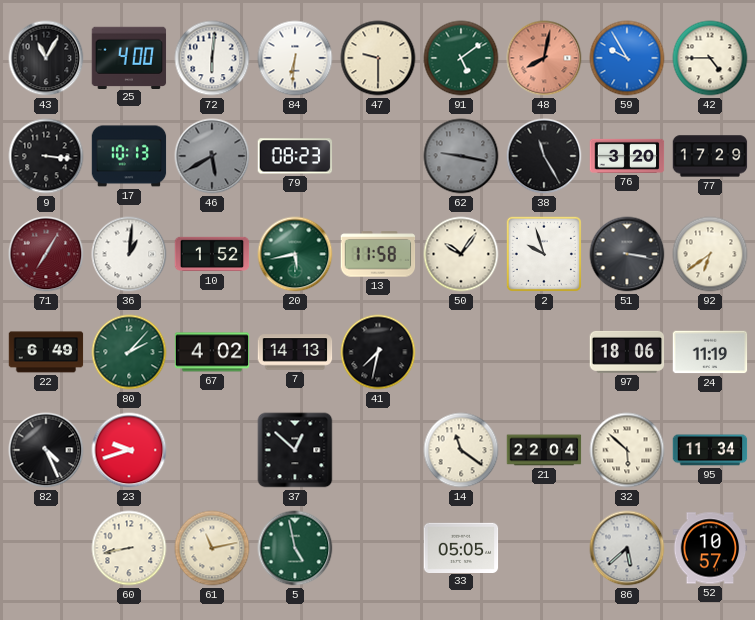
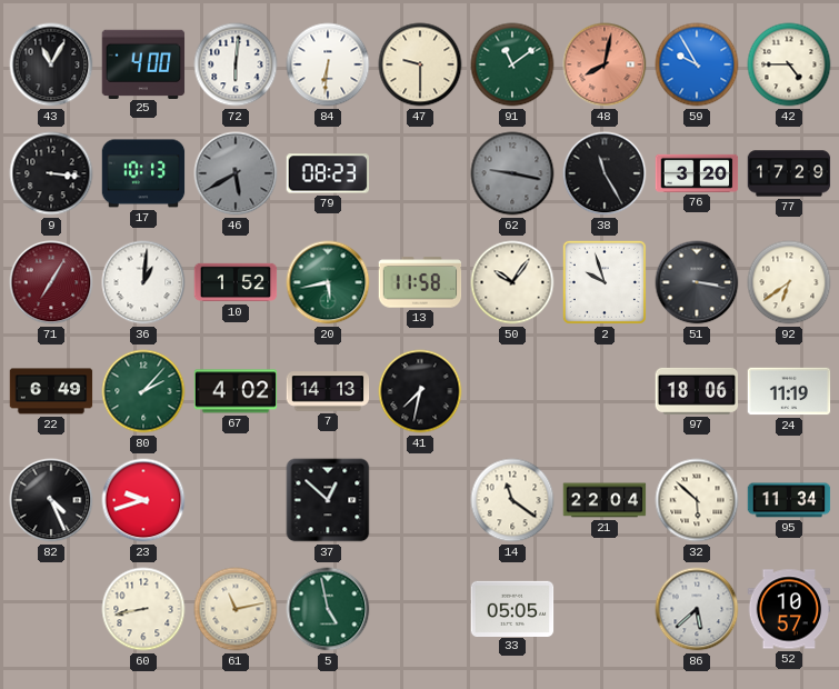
91: 5:09 -> 11:09 (512, 64)
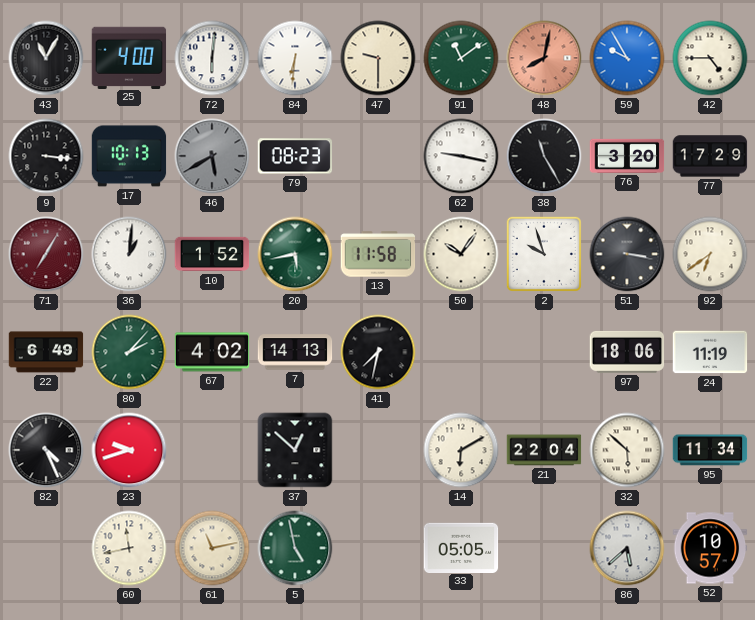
62 dial: grey -> white (461, 156)
14: 11:21 -> 6:10 (461, 450)
60: 8:43 -> 11:43 (129, 548)
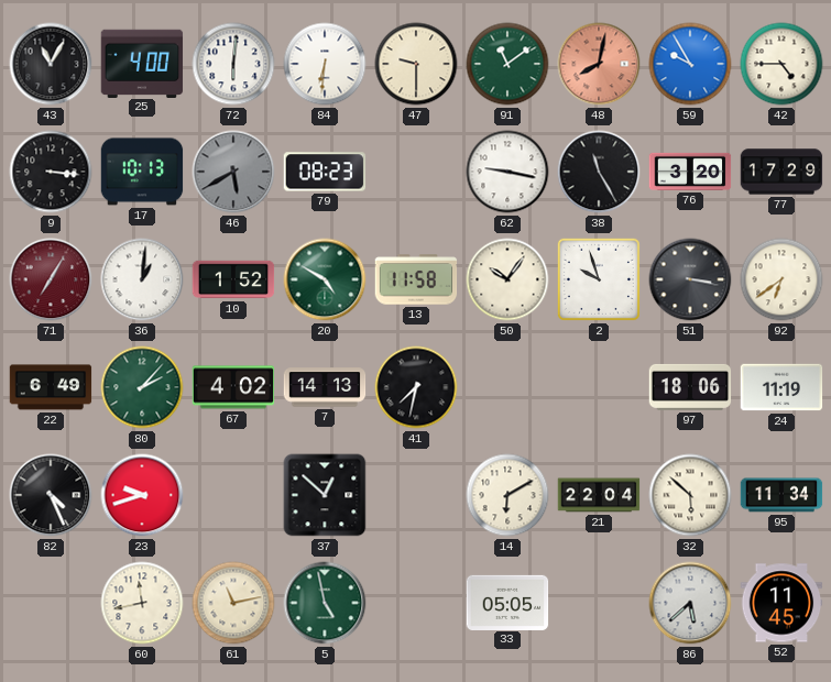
20: 5:43 -> 4:50 (325, 279)
52: 10:57 -> 11:45 (781, 603)
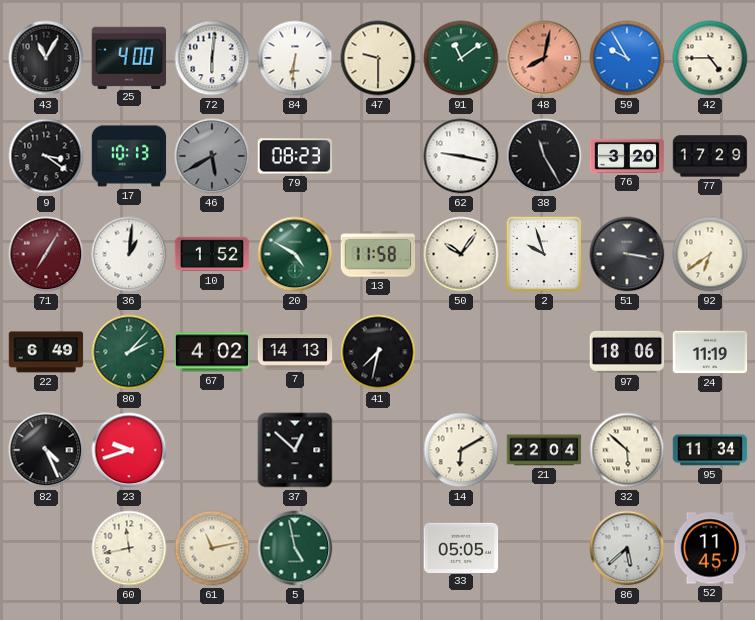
9: 3:16 -> 3:21 (46, 156)
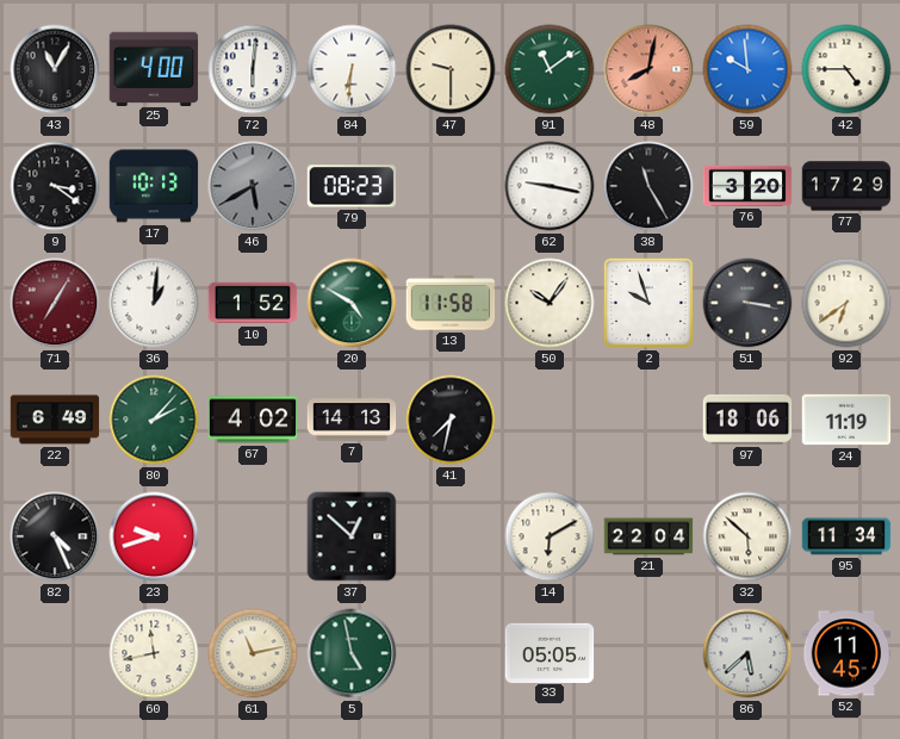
59: 9:55 -> 9:59 (747, 69)
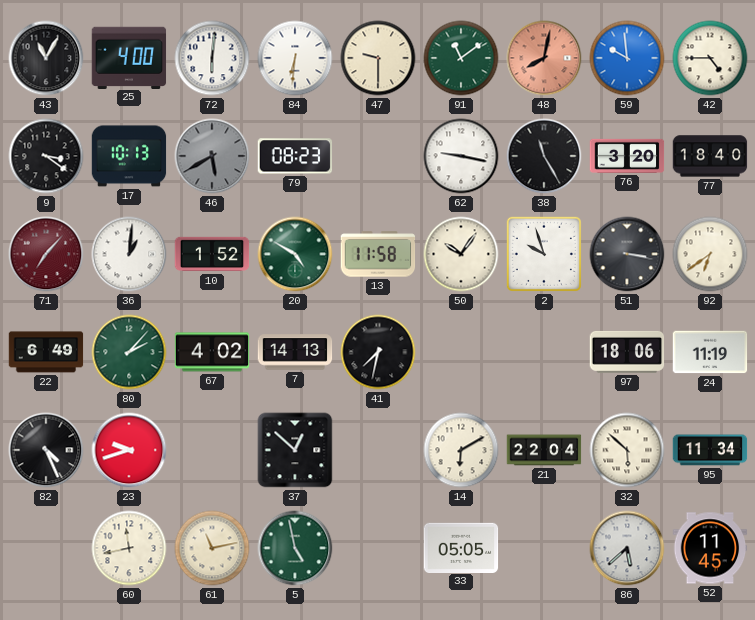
77: 17:29 -> 18:40 (710, 156)
71: 7:05 -> 7:07 (46, 254)
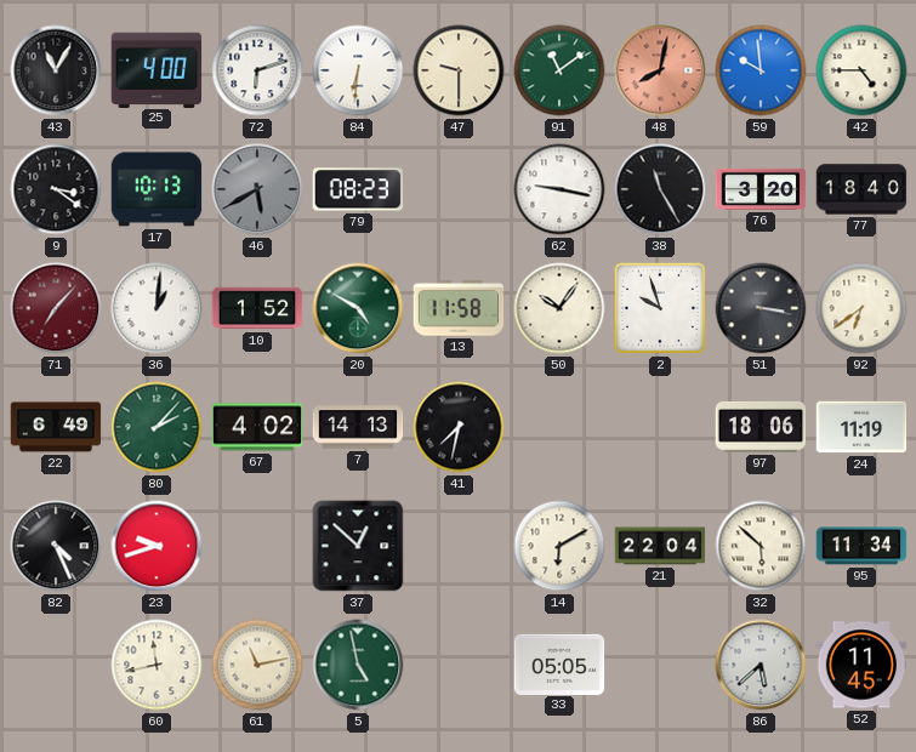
72: 6:01 -> 6:12 (257, 70)
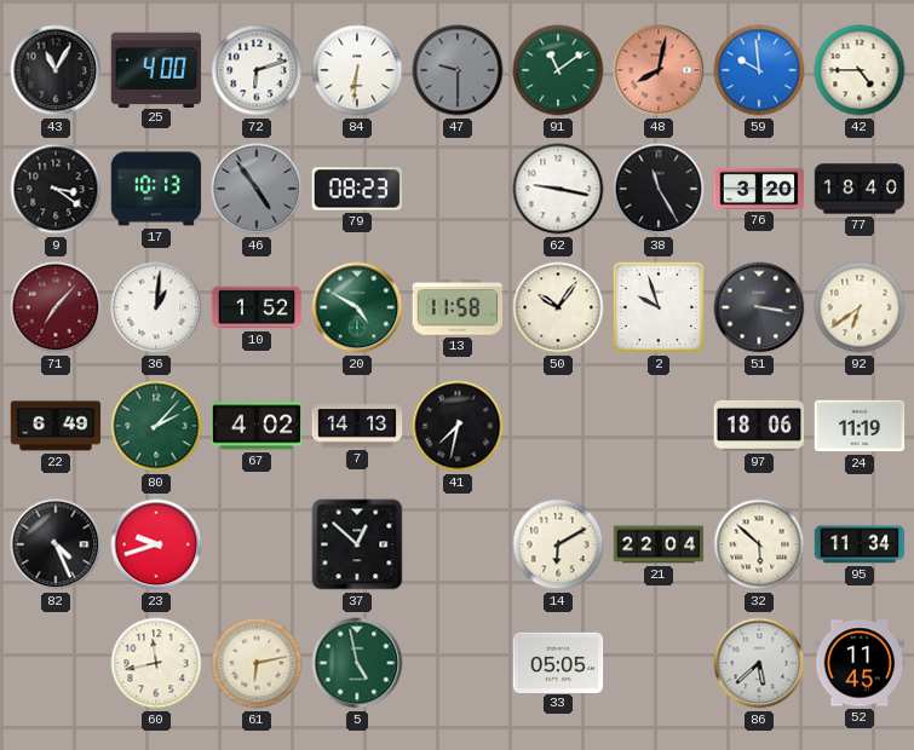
47 dial: cream -> grey (458, 70)
46: 5:40 -> 4:54 (257, 189)
61: 11:13 -> 6:13 (257, 663)
